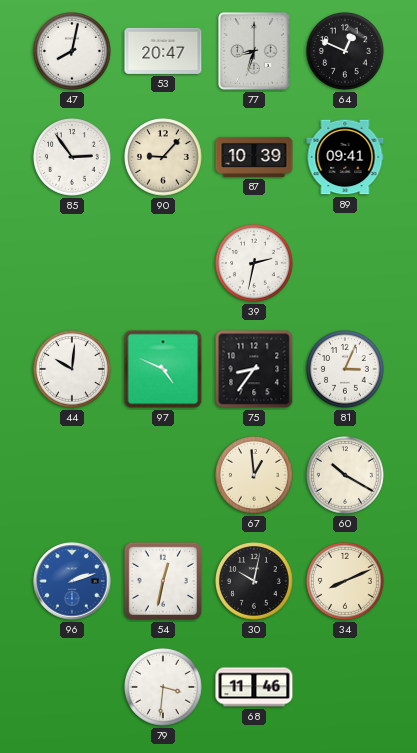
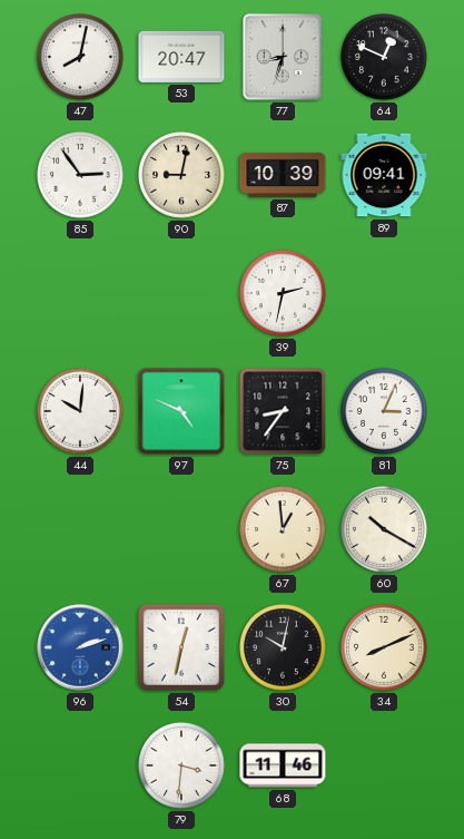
90: 9:07 -> 9:02 (182, 176)
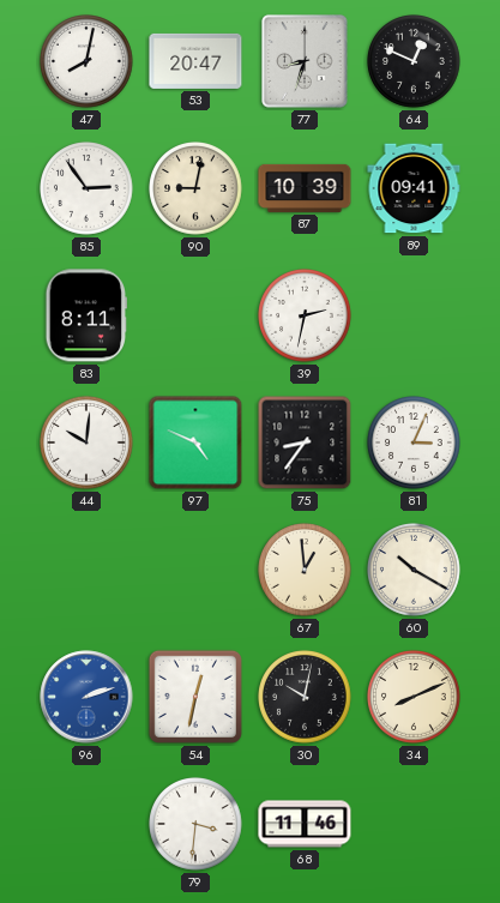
83: none -> 8:11 (85, 315)
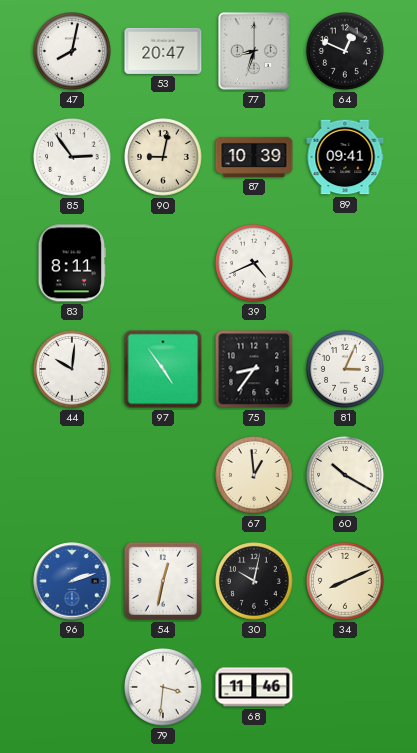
39: 2:32 -> 4:41 (255, 264)
97: 4:49 -> 4:54 (163, 369)
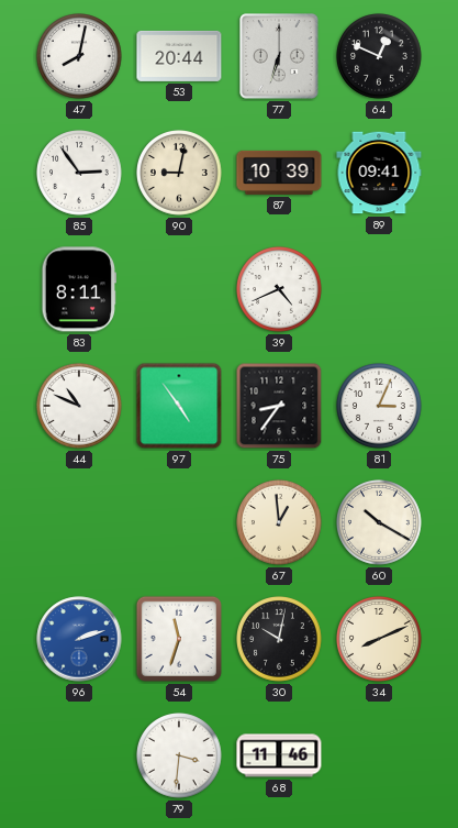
53: 20:47 -> 20:44 (179, 56)
77: 8:33 -> 6:33 (279, 56)
44: 10:01 -> 10:49 (80, 407)
54: 12:32 -> 11:33 (179, 639)
